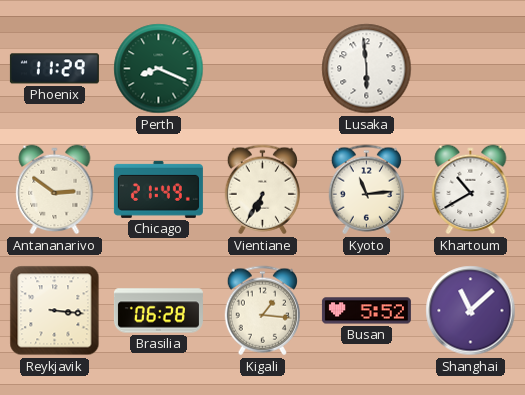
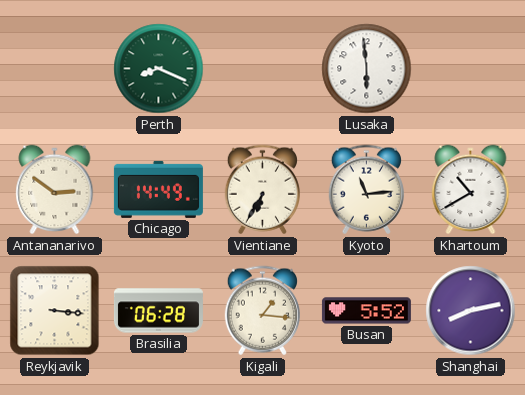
Phoenix: 11:29 -> none (54, 69)
Chicago: 21:49 -> 14:49 (158, 189)
Shanghai: 11:08 -> 8:13 (471, 311)
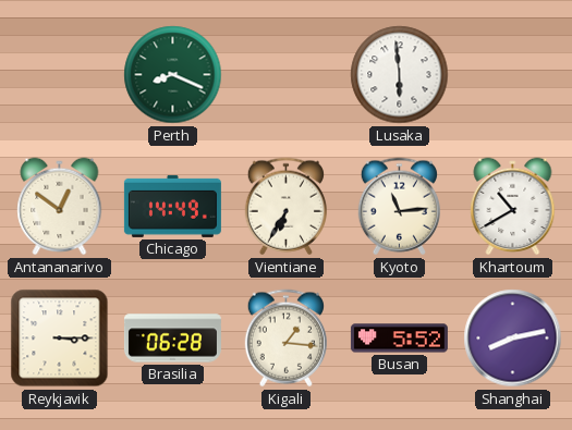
Antananarivo: 2:51 -> 12:51 (60, 207)
Reykjavik: 3:16 -> 3:15 (60, 339)
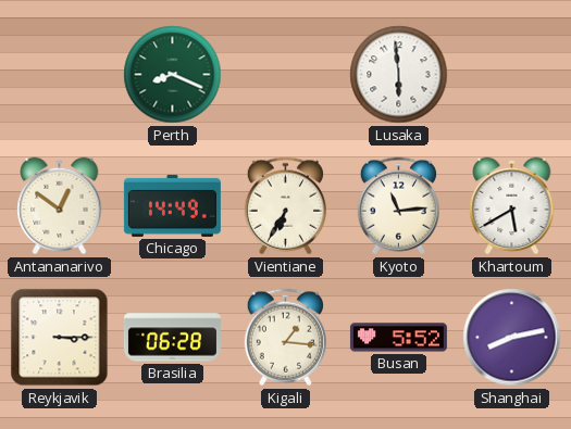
Khartoum: 10:40 -> 5:40 (512, 206)
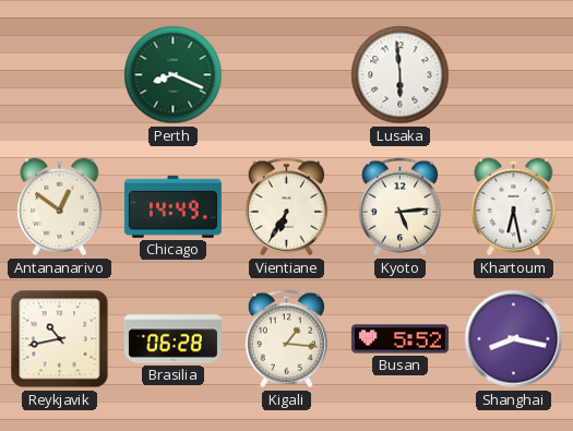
Kyoto: 11:14 -> 5:14 (399, 207)
Khartoum: 5:40 -> 6:28 (514, 207)
Reykjavik: 3:15 -> 10:43 (60, 339)
Shanghai: 8:13 -> 8:17 (514, 339)
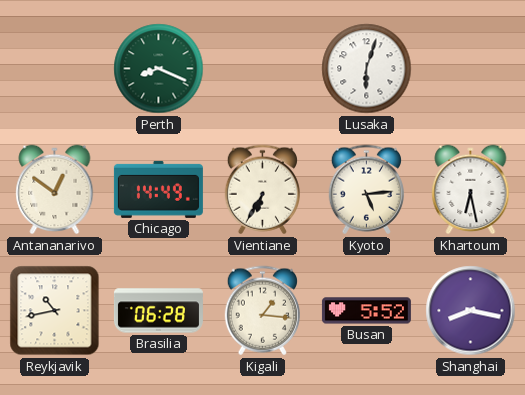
Lusaka: 5:59 -> 6:03 (367, 69)
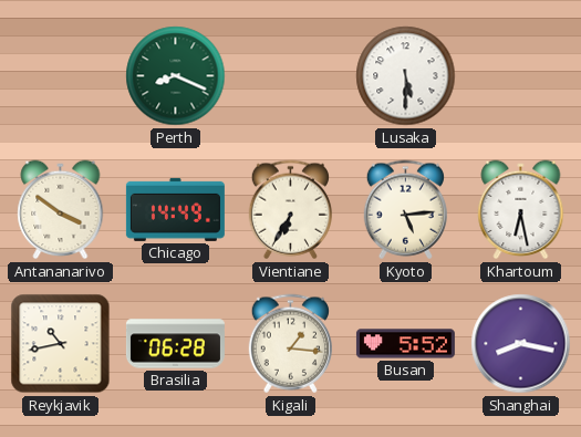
Lusaka: 6:03 -> 5:30 (406, 76)
Antananarivo: 12:51 -> 3:51 (61, 210)
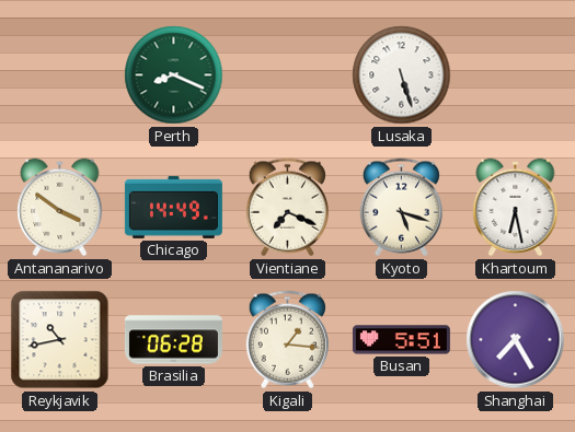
Lusaka: 5:30 -> 5:27 (402, 75)
Vientiane: 6:35 -> 7:19 (287, 208)
Kyoto: 5:14 -> 5:18 (401, 208)
Busan: 5:52 -> 5:51 (401, 340)
Shanghai: 8:17 -> 7:25 (516, 340)
